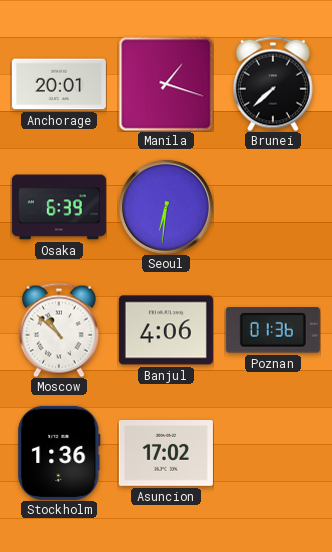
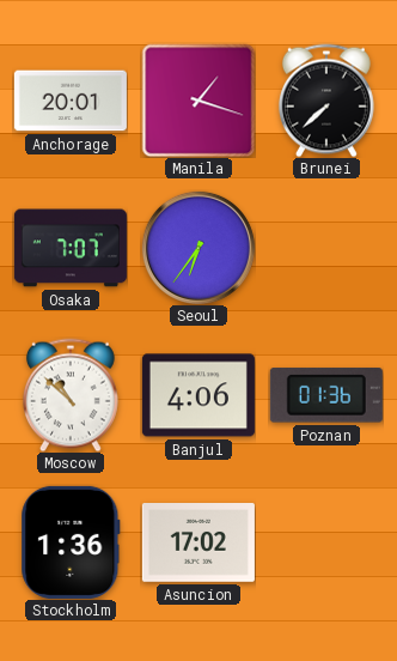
Osaka: 6:39 -> 7:07 (71, 248)
Seoul: 6:31 -> 6:36 (198, 248)
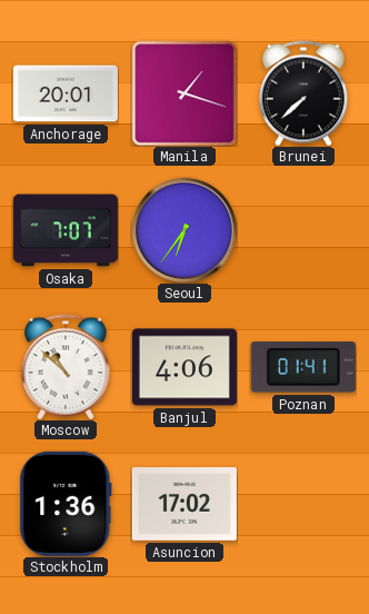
Poznan: 01:36 -> 01:41 (303, 367)
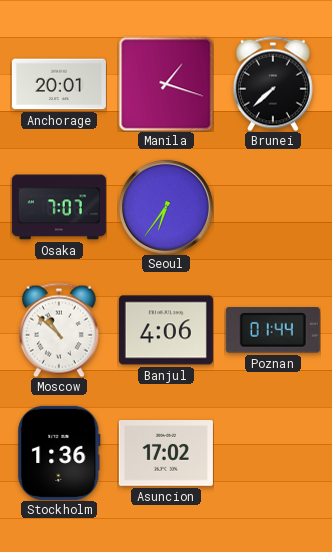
Poznan: 01:41 -> 01:44 (273, 330)
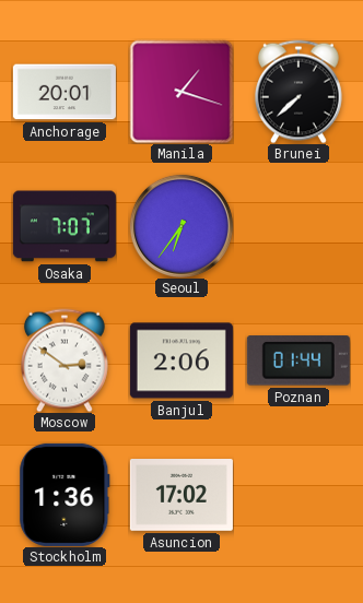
Moscow: 10:52 -> 2:51 (65, 360)
Banjul: 4:06 -> 2:06 (181, 360)
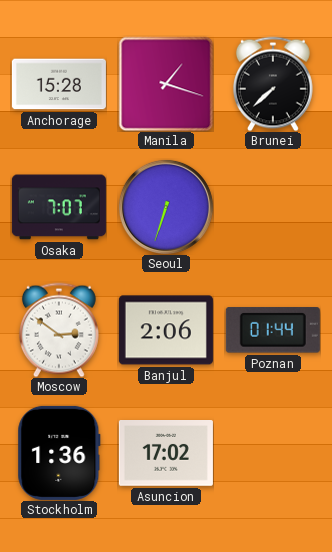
Anchorage: 20:01 -> 15:28 (59, 84)
Seoul: 6:36 -> 6:33 (166, 207)
